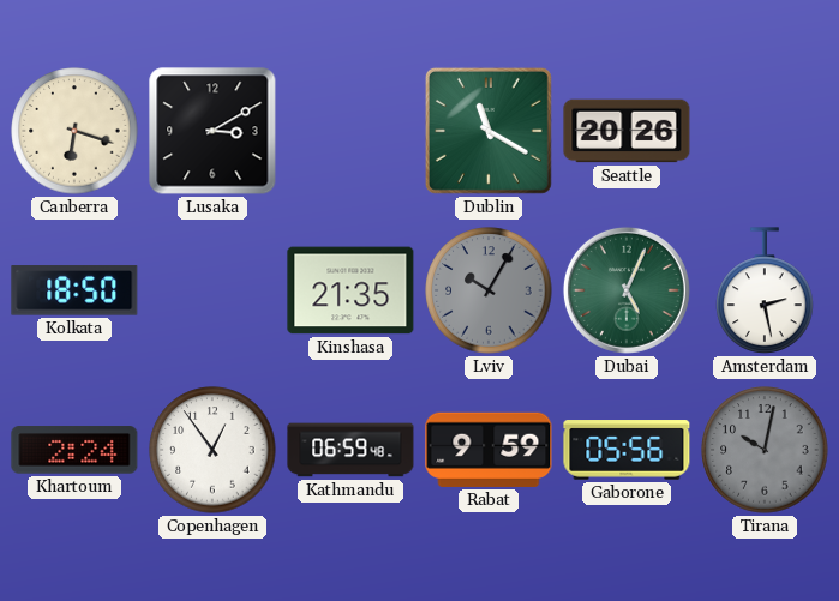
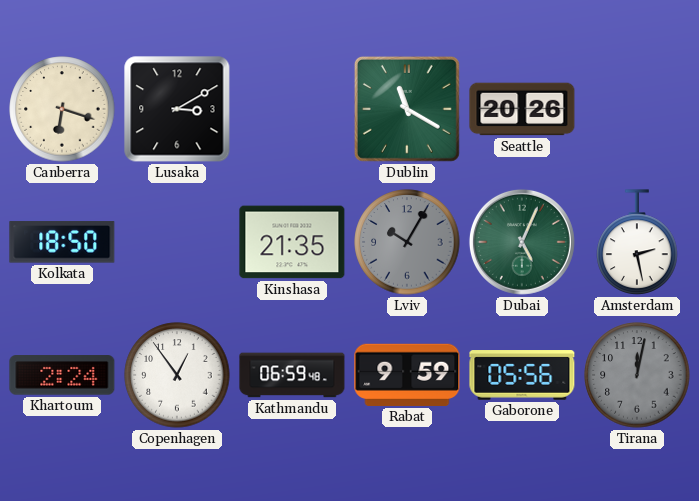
Tirana: 10:02 -> 12:02 (637, 375)
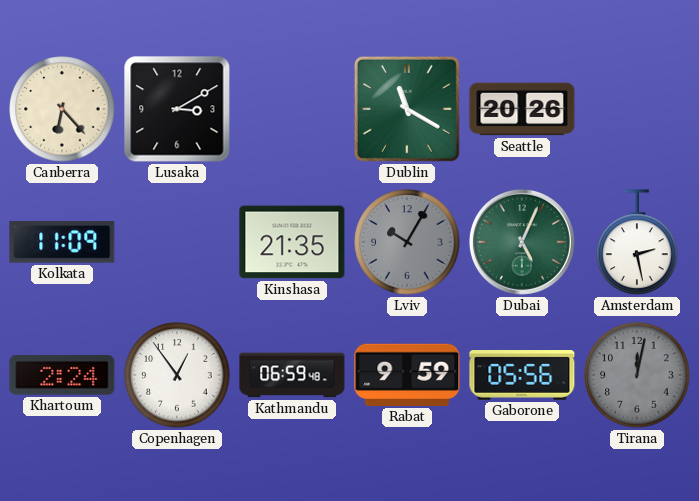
Canberra: 6:18 -> 6:23 (62, 109)
Kolkata: 18:50 -> 11:09 (62, 242)
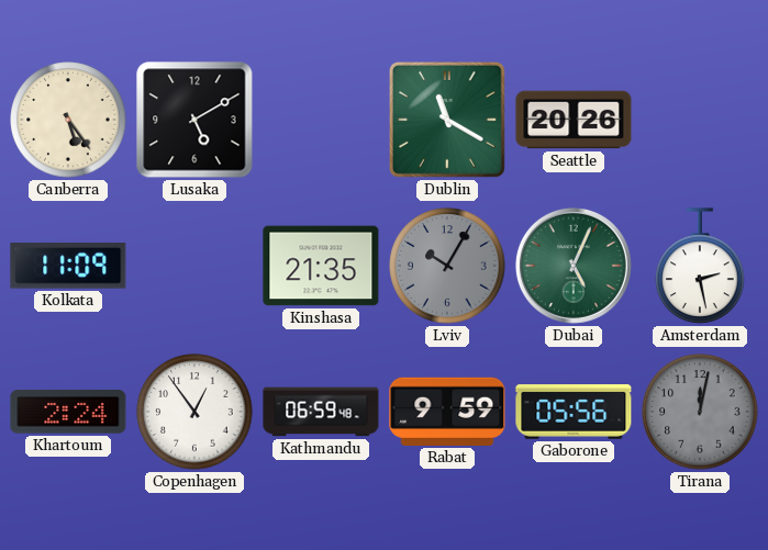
Canberra: 6:23 -> 5:24 (68, 120)
Lusaka: 3:10 -> 5:10 (194, 120)
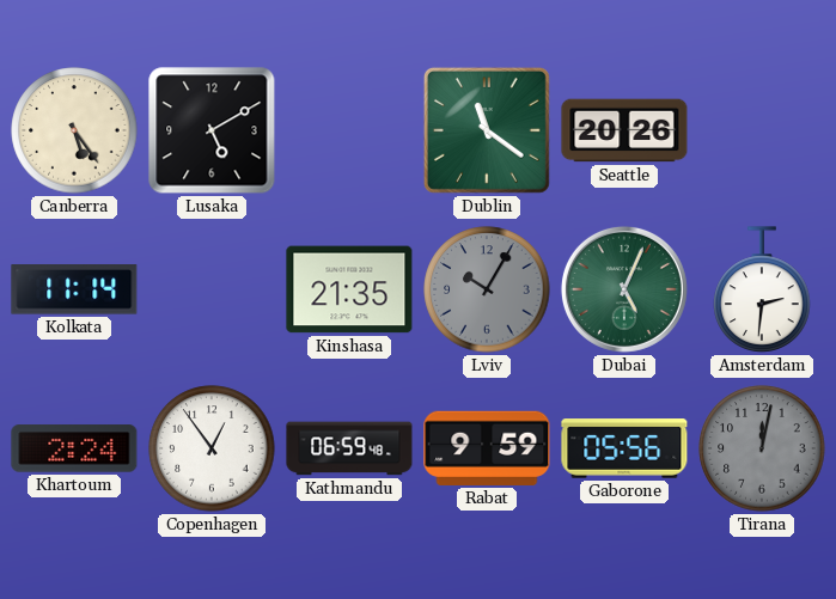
Dublin: 11:20 -> 11:21 (487, 130)
Kolkata: 11:09 -> 11:14 (74, 289)
Amsterdam: 2:28 -> 2:31 (762, 289)
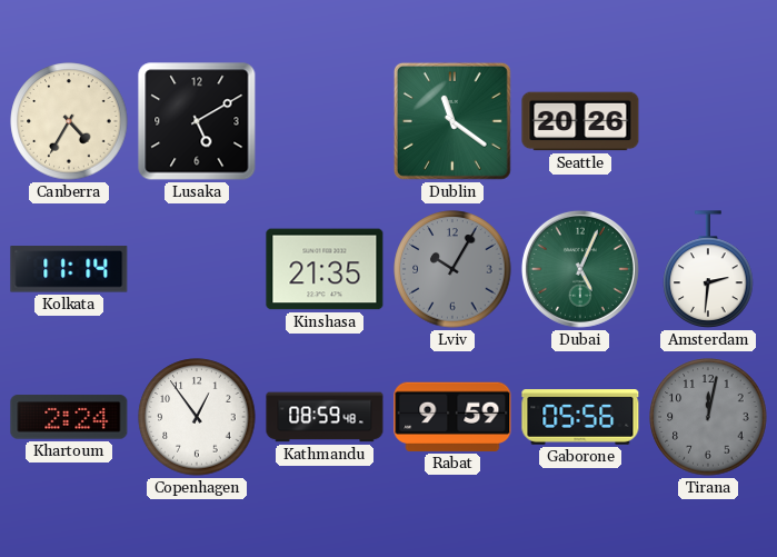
Canberra: 5:24 -> 4:35 (69, 121)
Kathmandu: 06:59 -> 08:59 (325, 417)
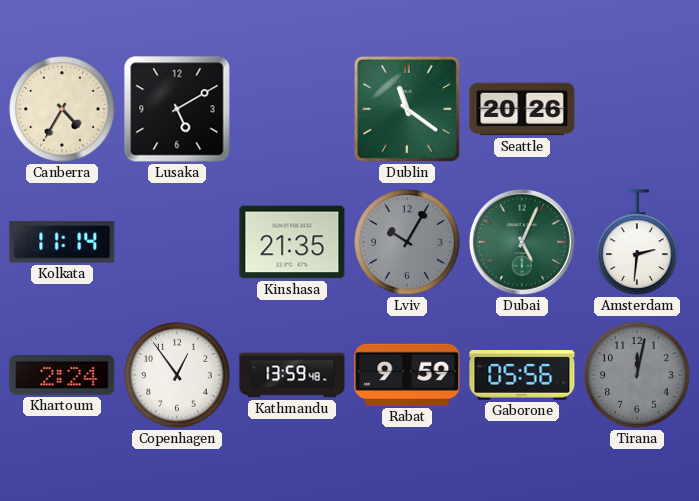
Kathmandu: 08:59 -> 13:59 (292, 375)
